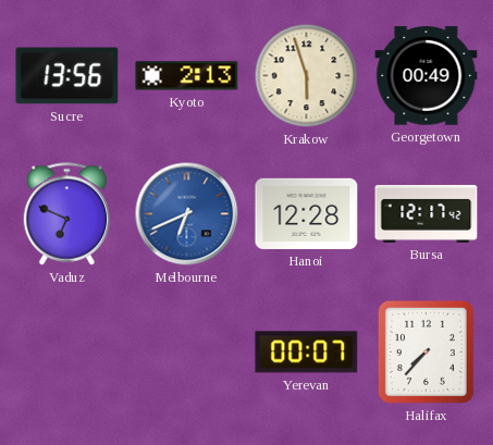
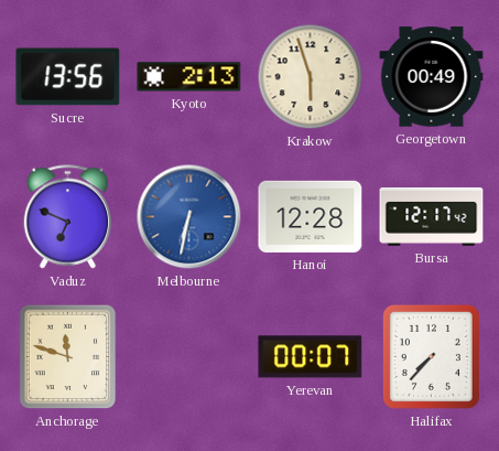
Melbourne: 6:41 -> 6:32 (189, 217)
Anchorage: none -> 11:48 (68, 357)
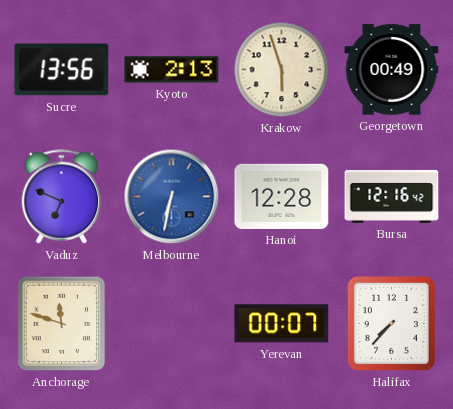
Bursa: 12:17 -> 12:16 (392, 196)
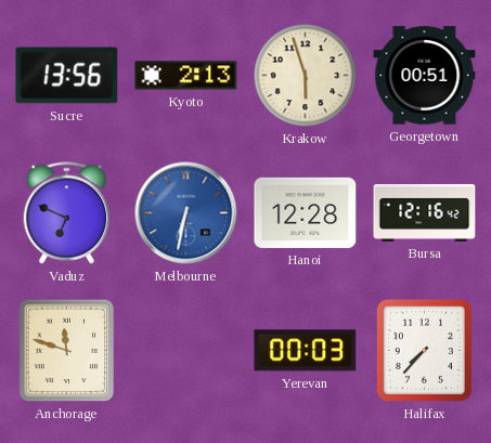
Georgetown: 00:49 -> 00:51 (425, 76)
Yerevan: 00:07 -> 00:03 (306, 351)
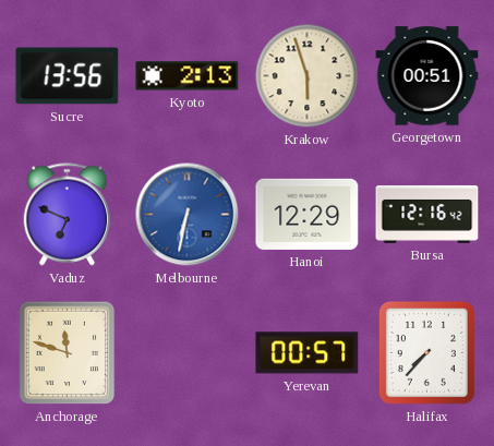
Hanoi: 12:28 -> 12:29 (308, 214)
Yerevan: 00:03 -> 00:57 (308, 353)
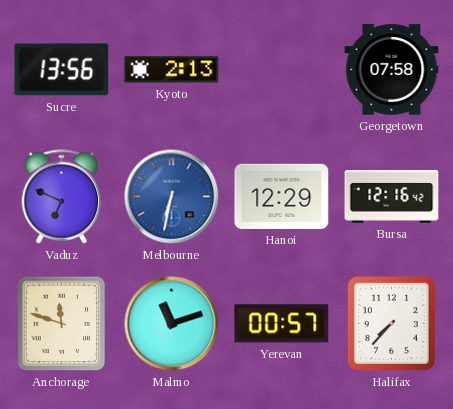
Krakow: 5:57 -> none (308, 76)
Georgetown: 00:51 -> 07:58 (392, 70)
Malmo: none -> 11:12 (172, 324)
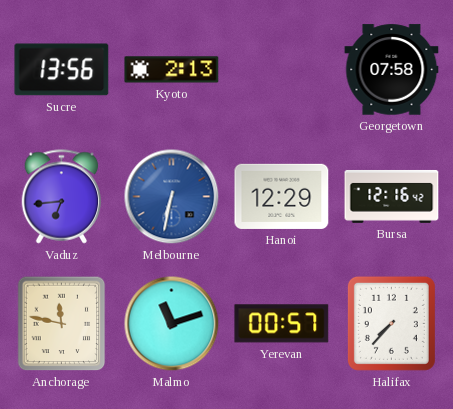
Vaduz: 6:49 -> 6:44 (62, 197)
Anchorage: 11:48 -> 11:47 (62, 324)
